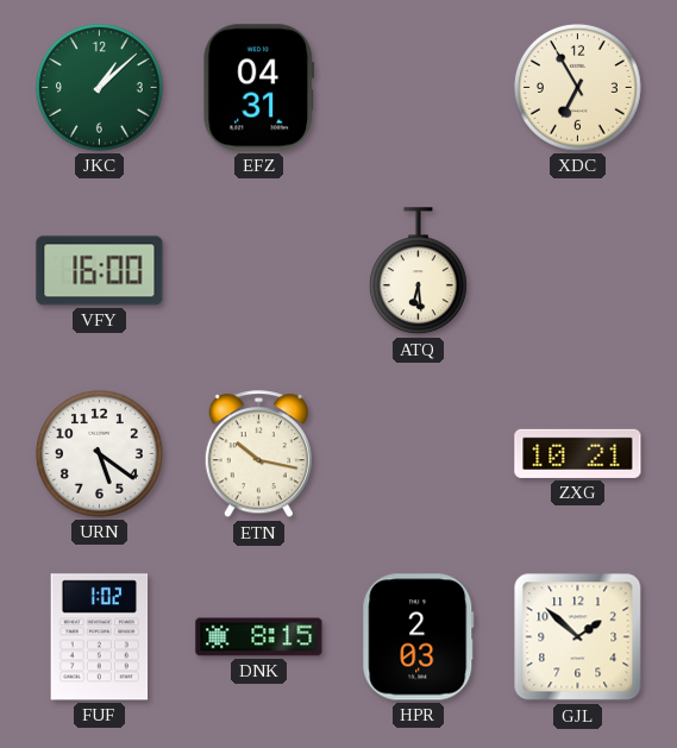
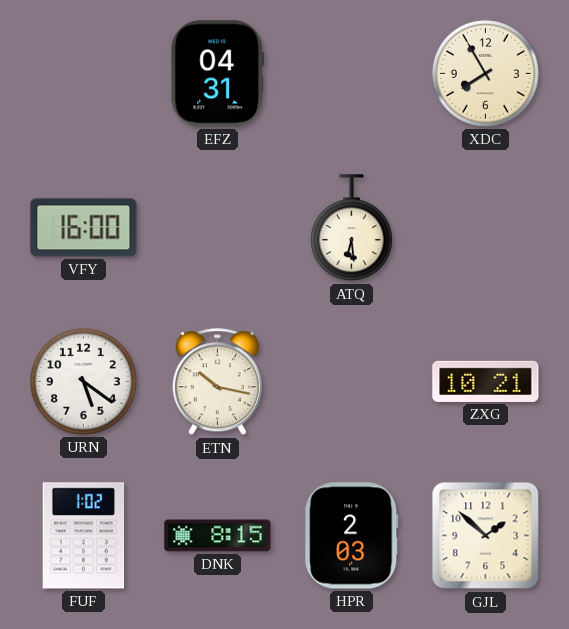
JKC: 1:08 -> none (99, 87)
XDC: 6:55 -> 7:55 (485, 73)
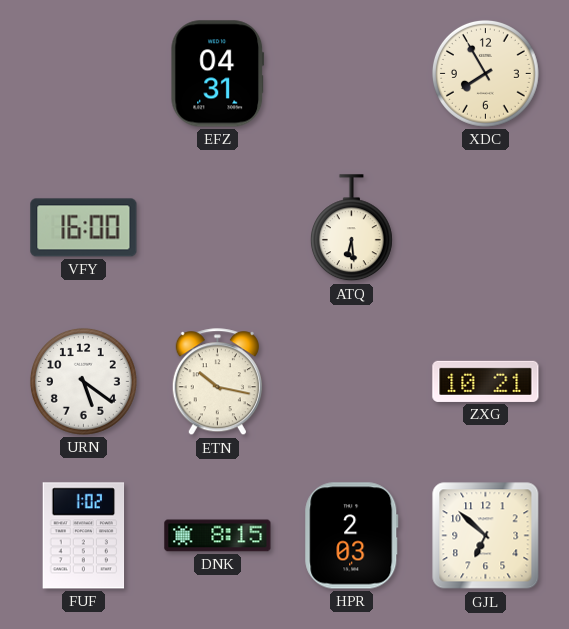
GJL: 1:52 -> 6:52 (486, 536)
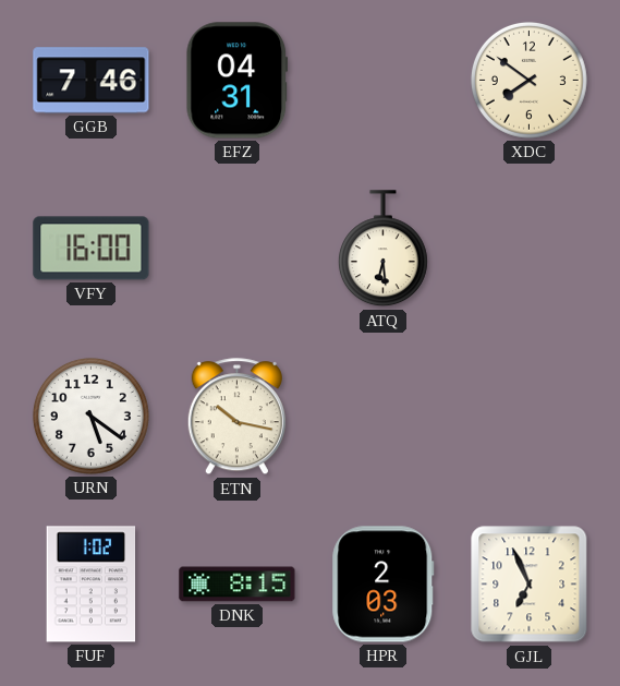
GGB: none -> 7:46 (92, 81)
XDC: 7:55 -> 7:51 (528, 80)
ZXG: 10:21 -> none (486, 381)
GJL: 6:52 -> 6:56 (530, 585)
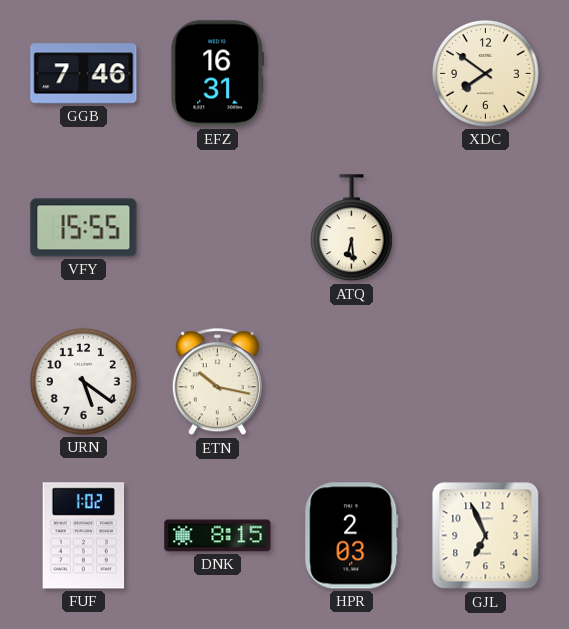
EFZ: 04:31 -> 16:31 (218, 74)
VFY: 16:00 -> 15:55 (84, 228)
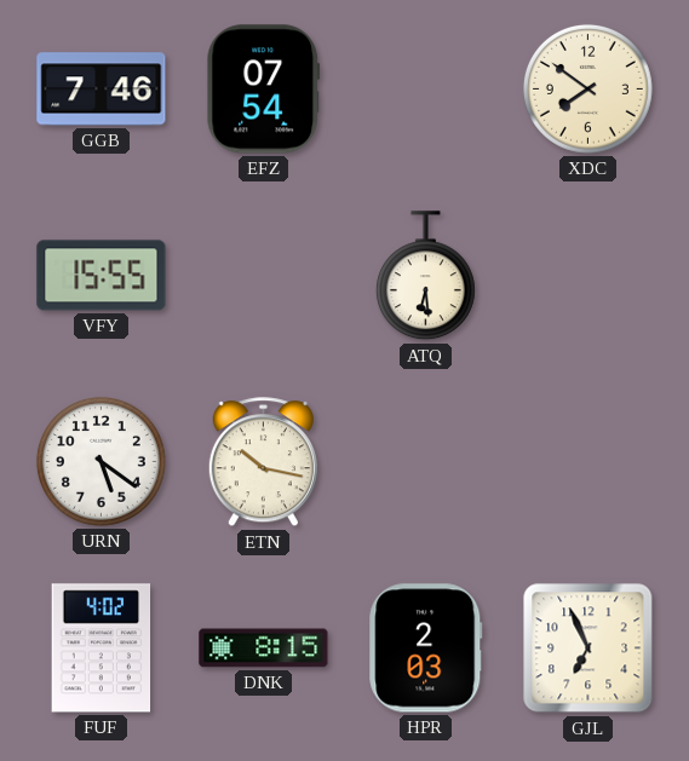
EFZ: 16:31 -> 07:54 (264, 90)
FUF: 1:02 -> 4:02 (102, 648)
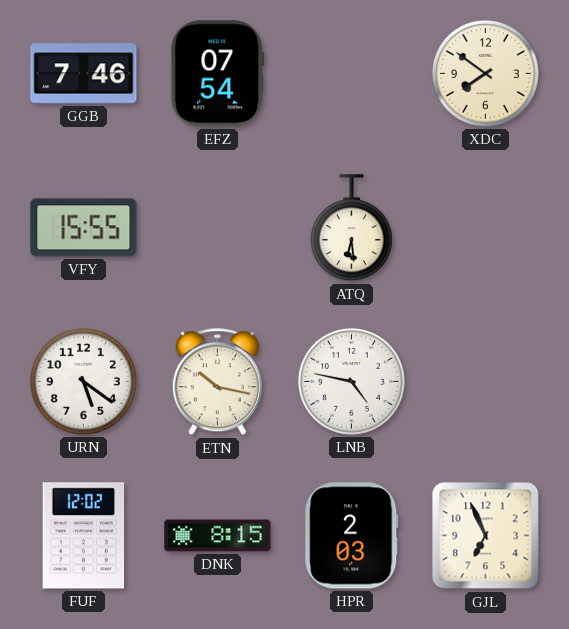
LNB: none -> 4:47 (351, 381)
FUF: 4:02 -> 12:02 (84, 536)
